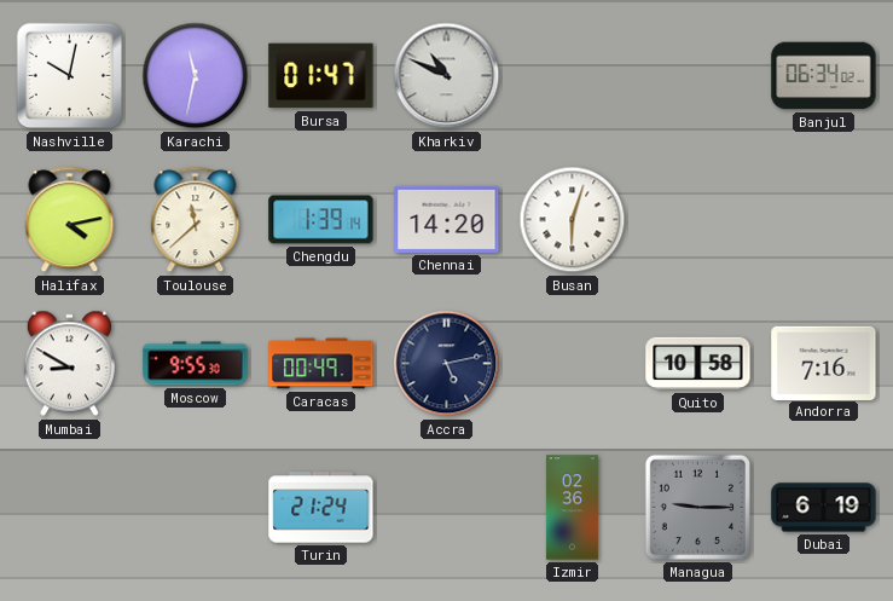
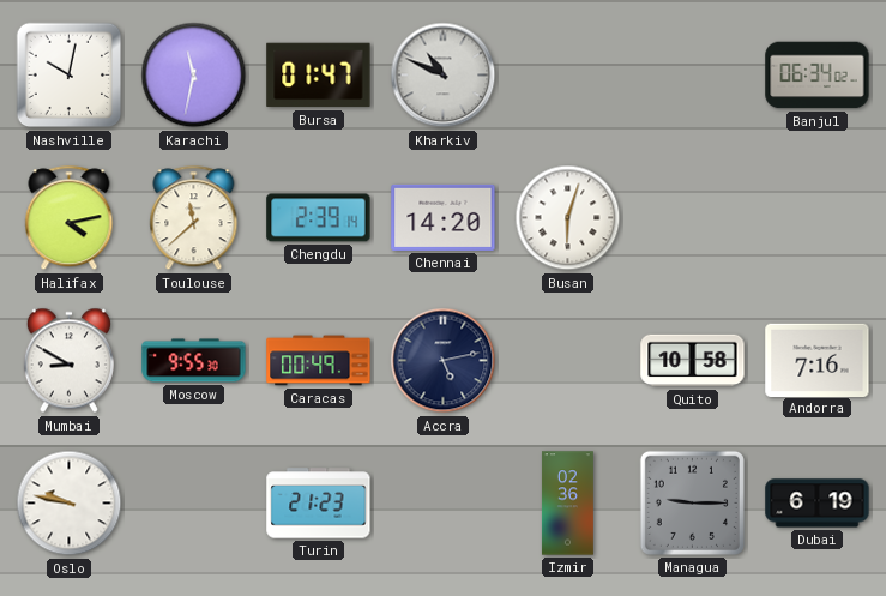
Chengdu: 1:39 -> 2:39 (319, 218)
Oslo: none -> 9:47 (70, 504)
Turin: 21:24 -> 21:23 (319, 504)
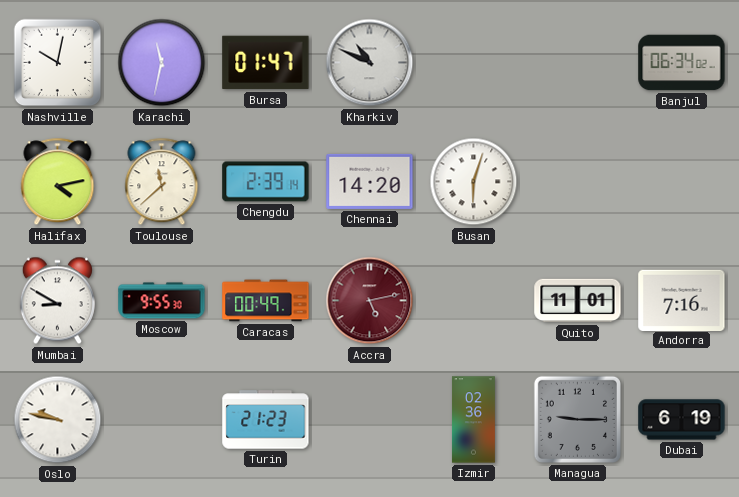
Accra dial: navy -> burgundy (370, 301)
Quito: 10:58 -> 11:01 (578, 301)
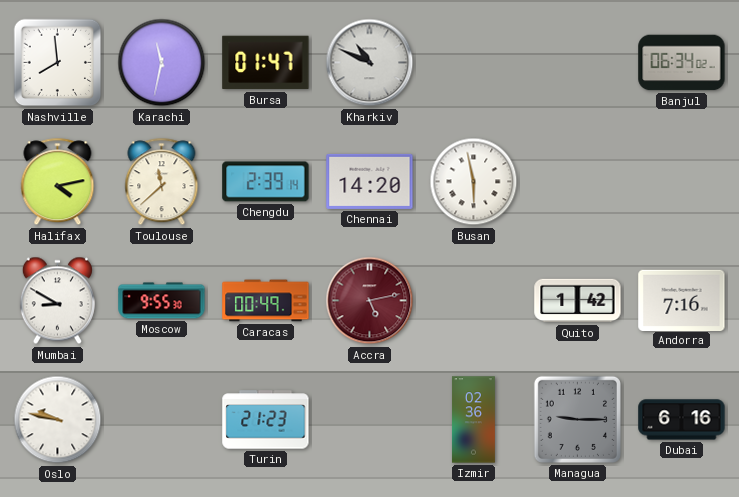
Nashville: 10:02 -> 7:59 (58, 63)
Busan: 6:03 -> 5:58 (474, 182)
Quito: 11:01 -> 1:42 (578, 301)
Dubai: 6:19 -> 6:16 (682, 420)
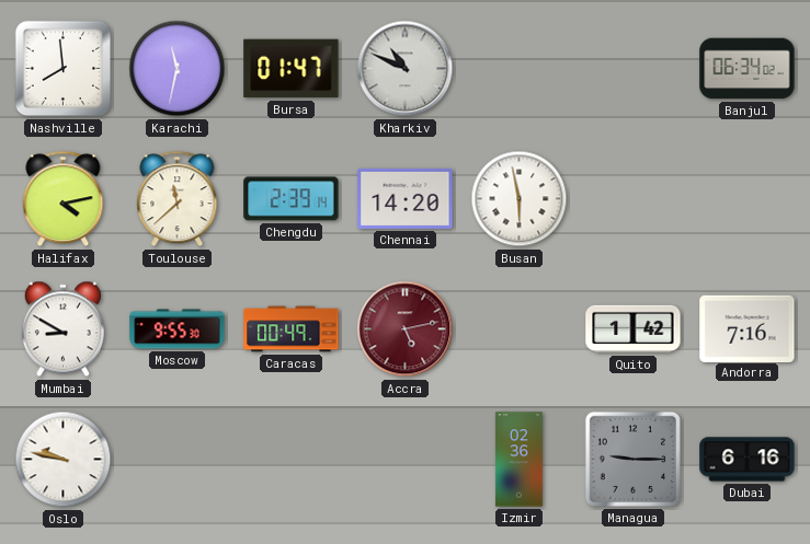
Turin: 21:23 -> none (266, 420)
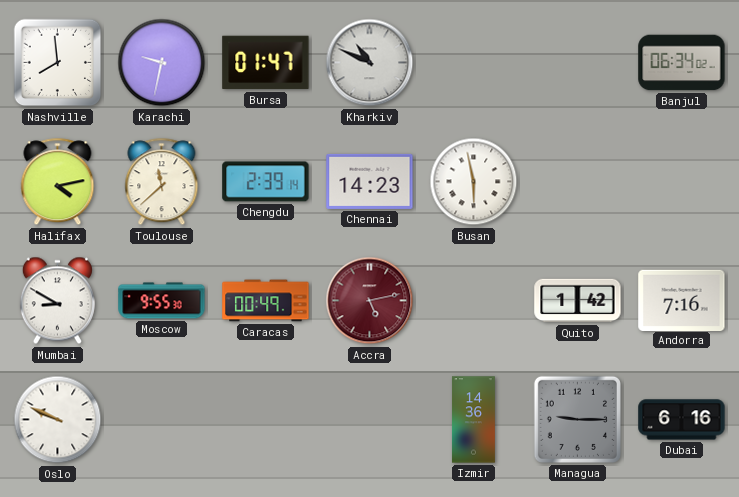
Karachi: 11:32 -> 9:32 (162, 63)
Chennai: 14:20 -> 14:23 (370, 181)
Oslo: 9:47 -> 9:49 (58, 420)
Izmir: 02:36 -> 14:36 (473, 420)
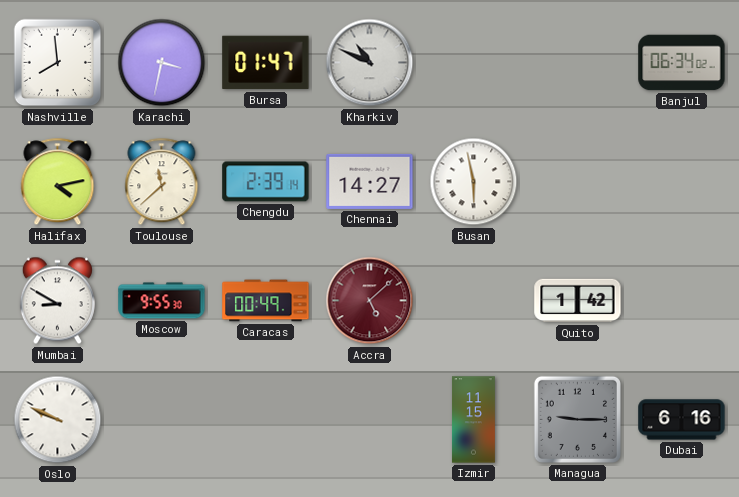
Karachi: 9:32 -> 3:32 (162, 63)
Chennai: 14:23 -> 14:27 (370, 181)
Accra: 5:13 -> 5:08 (370, 301)
Andorra: 7:16 -> none (682, 300)
Izmir: 14:36 -> 11:15 (473, 420)
